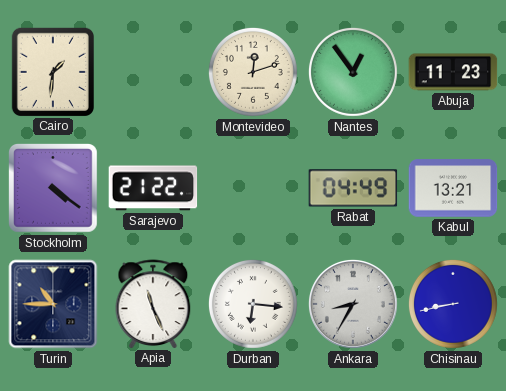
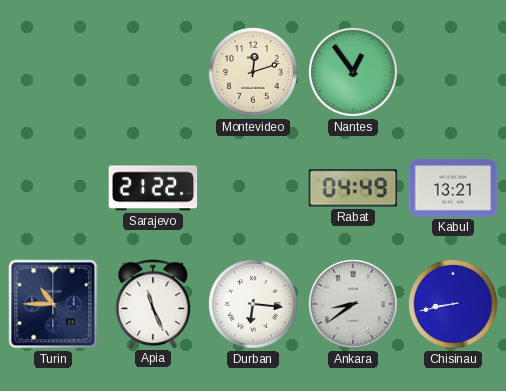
Cairo: 1:31 -> none (52, 71)
Abuja: 11:23 -> none (453, 72)
Stockholm: 4:21 -> none (54, 189)
Ankara: 8:35 -> 8:39 (353, 304)
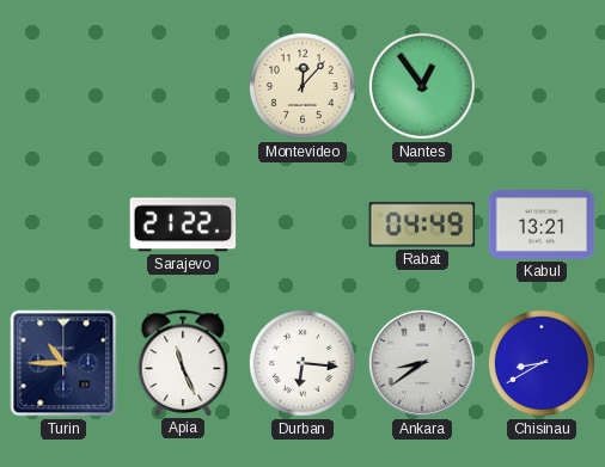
Montevideo: 12:12 -> 12:07 (302, 86)
Chisinau: 8:43 -> 8:40 (542, 363)
